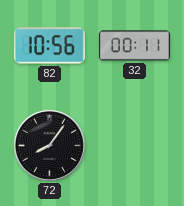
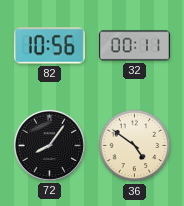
36: none -> 4:51 (135, 146)
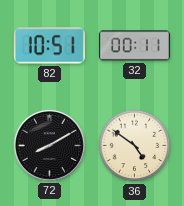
82: 10:56 -> 10:51 (49, 46)
72: 8:06 -> 8:10 (49, 145)
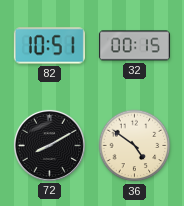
32: 00:11 -> 00:15 (134, 46)
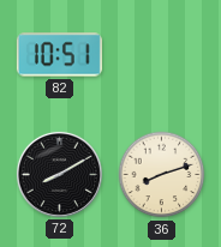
32: 00:15 -> none (134, 46)
36: 4:51 -> 8:12 (162, 175)
